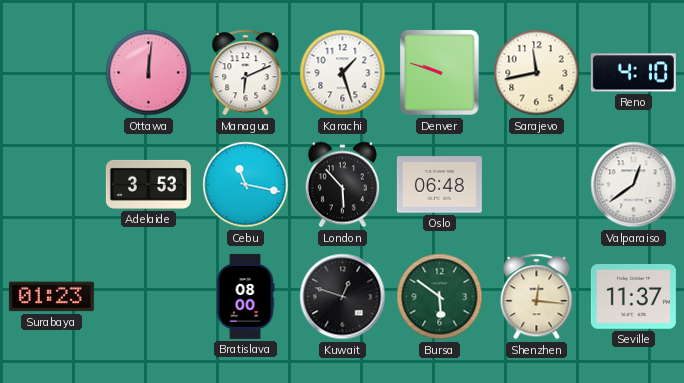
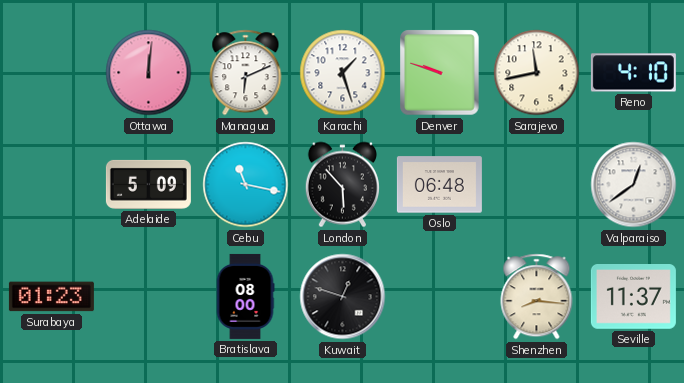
Adelaide: 3:53 -> 5:09 (148, 184)
Bursa: 5:51 -> none (440, 297)
Shenzhen: 12:16 -> 8:16 (537, 297)
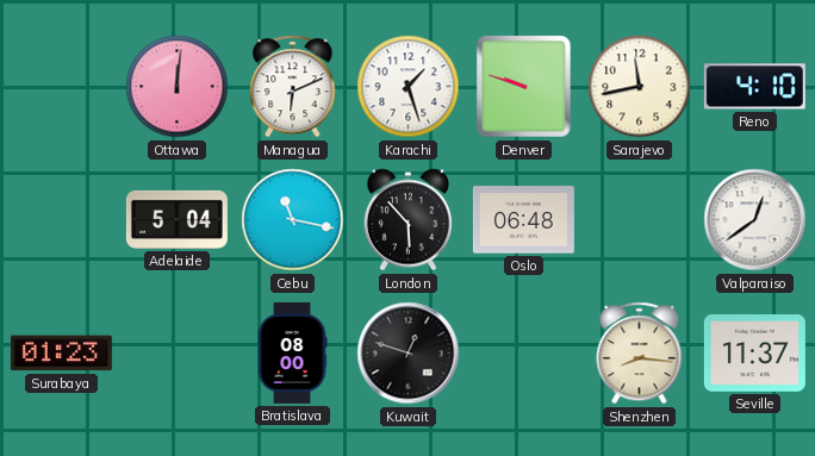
Adelaide: 5:09 -> 5:04 (176, 219)
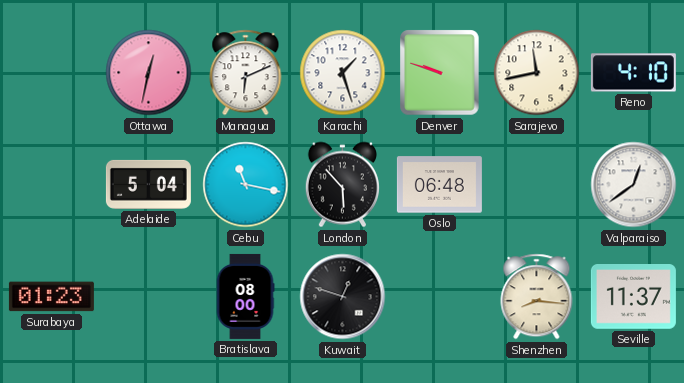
Ottawa: 12:01 -> 12:32 (149, 73)
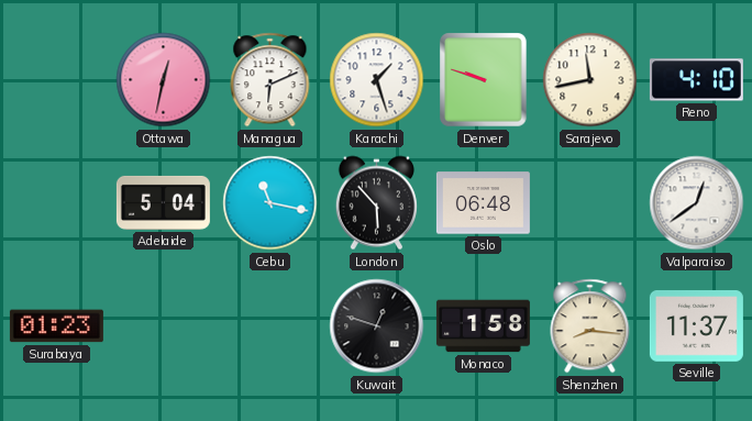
Bratislava: 08:00 -> none (245, 296)
Monaco: none -> 1:58 (483, 326)
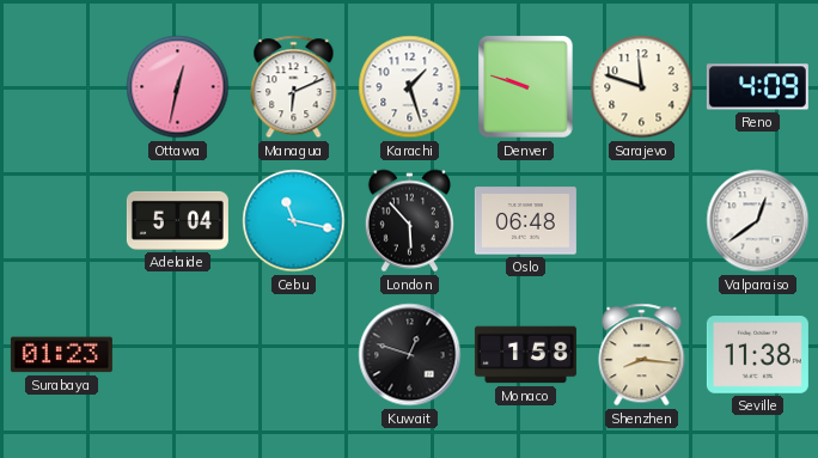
Sarajevo: 11:43 -> 11:48 (642, 87)
Reno: 4:10 -> 4:09 (757, 87)
Seville: 11:37 -> 11:38 (757, 355)
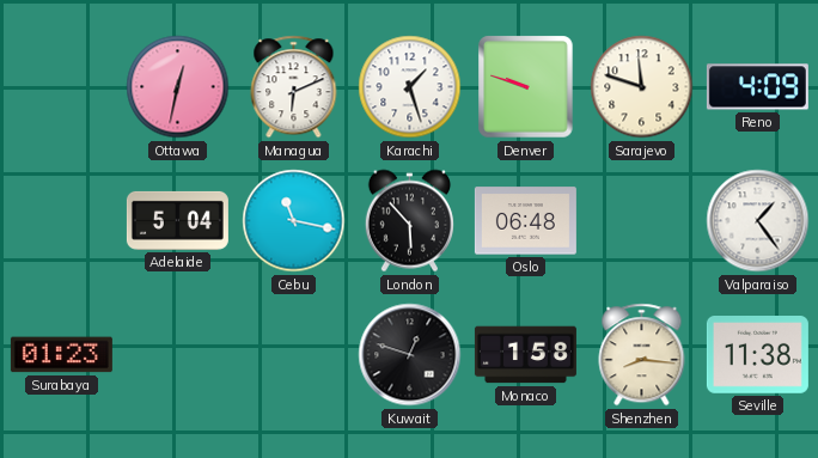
Valparaiso: 12:39 -> 1:24 (758, 221)
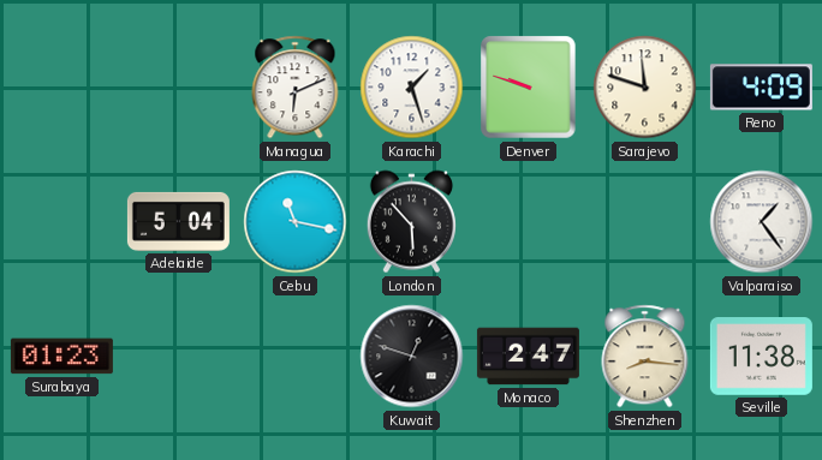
Ottawa: 12:32 -> none (178, 87)
Oslo: 06:48 -> none (525, 221)
Monaco: 1:58 -> 2:47 (528, 357)
